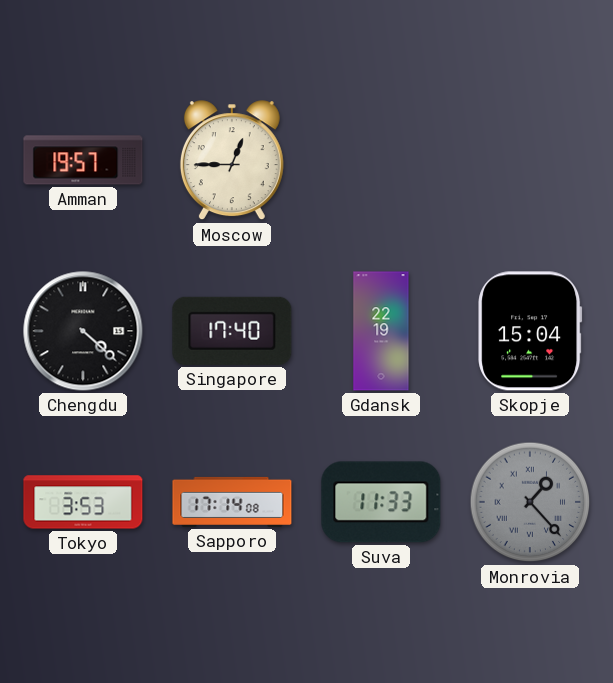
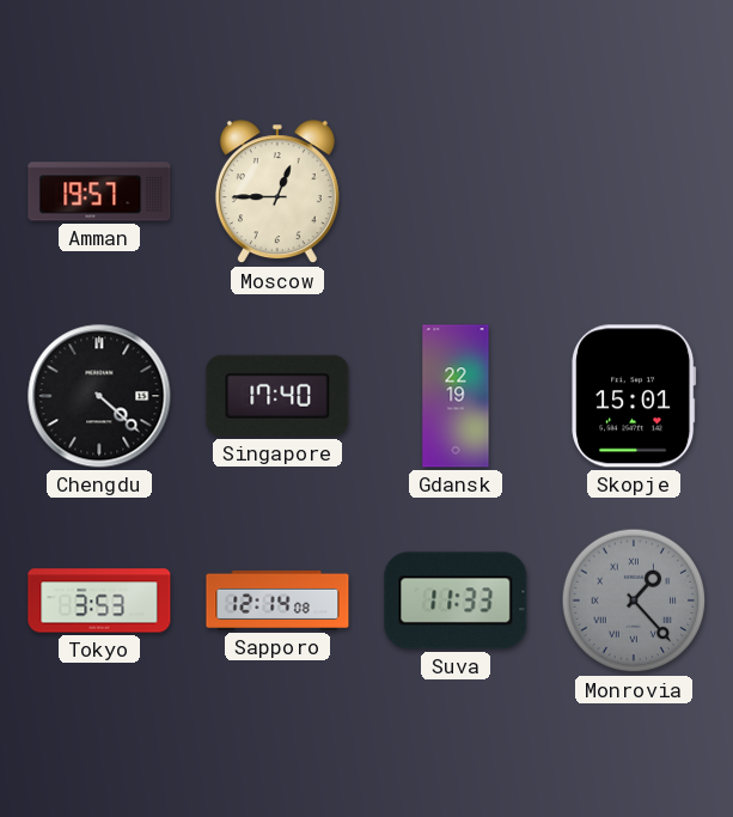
Skopje: 15:04 -> 15:01 (634, 396)
Sapporo: 17:14 -> 12:14 (277, 600)
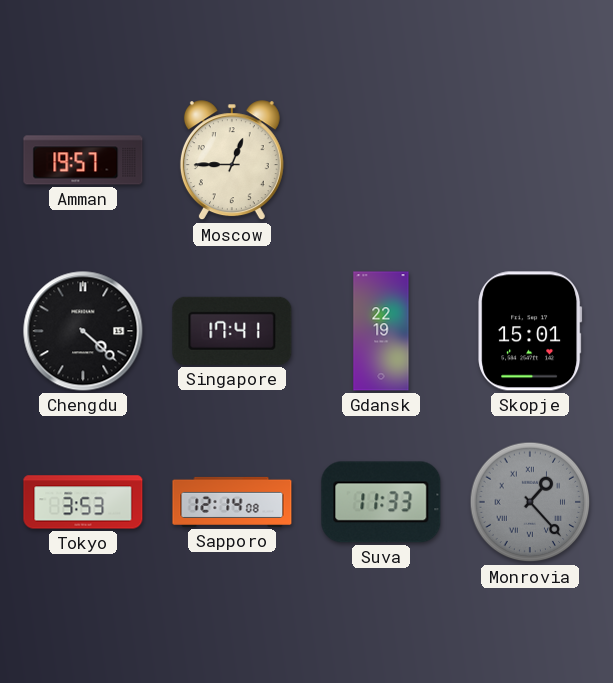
Singapore: 17:40 -> 17:41 (232, 331)
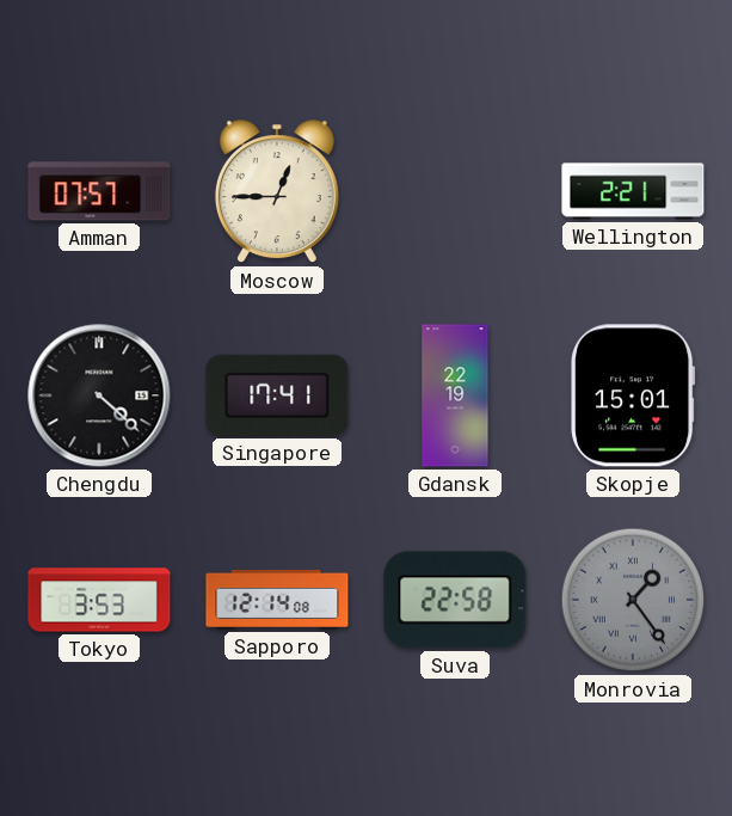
Amman: 19:57 -> 07:57 (99, 191)
Wellington: none -> 2:21 (633, 191)
Suva: 11:33 -> 22:58 (455, 600)
Monrovia: 1:23 -> 1:24 (633, 600)
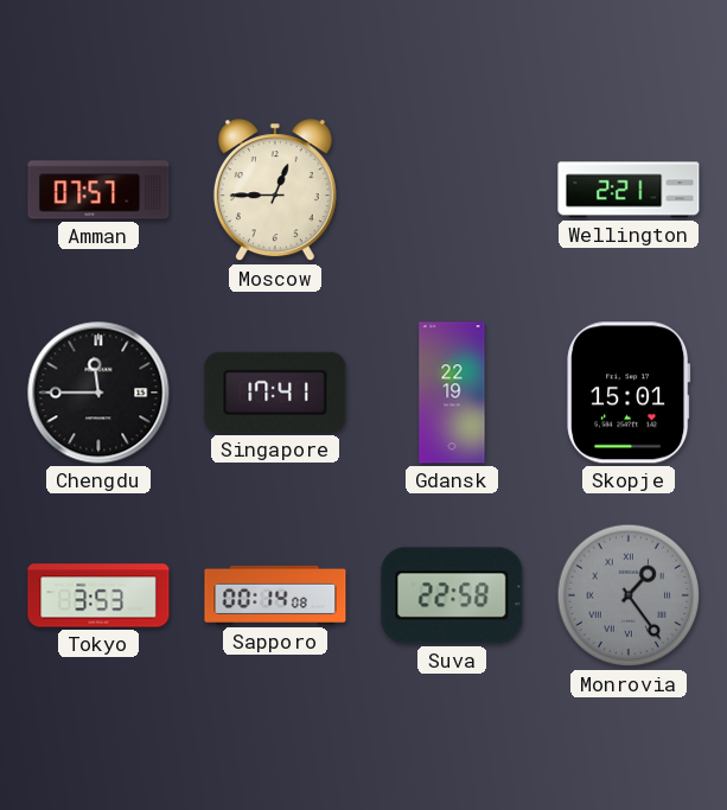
Chengdu: 4:22 -> 11:45 (98, 393)
Sapporo: 12:14 -> 00:14 (275, 595)
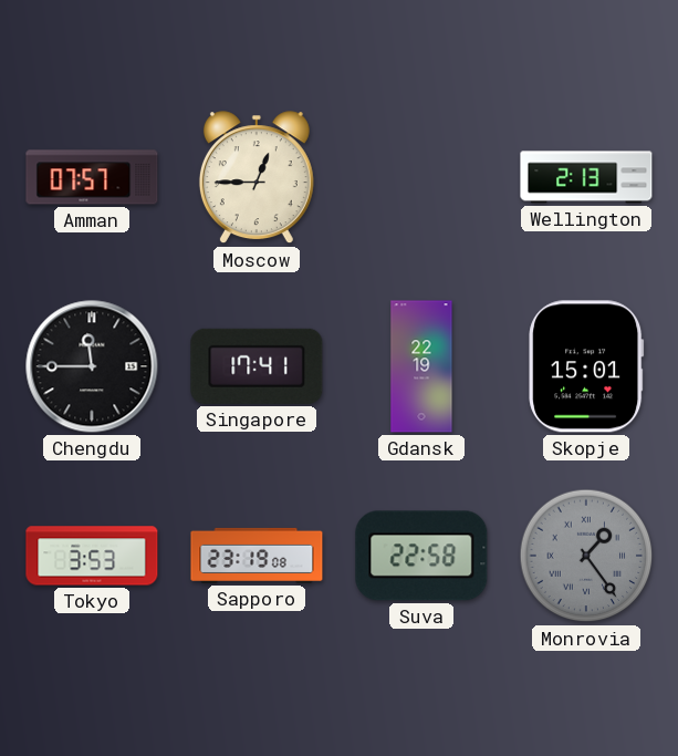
Wellington: 2:21 -> 2:13 (586, 177)
Sapporo: 00:14 -> 23:19 (257, 556)
